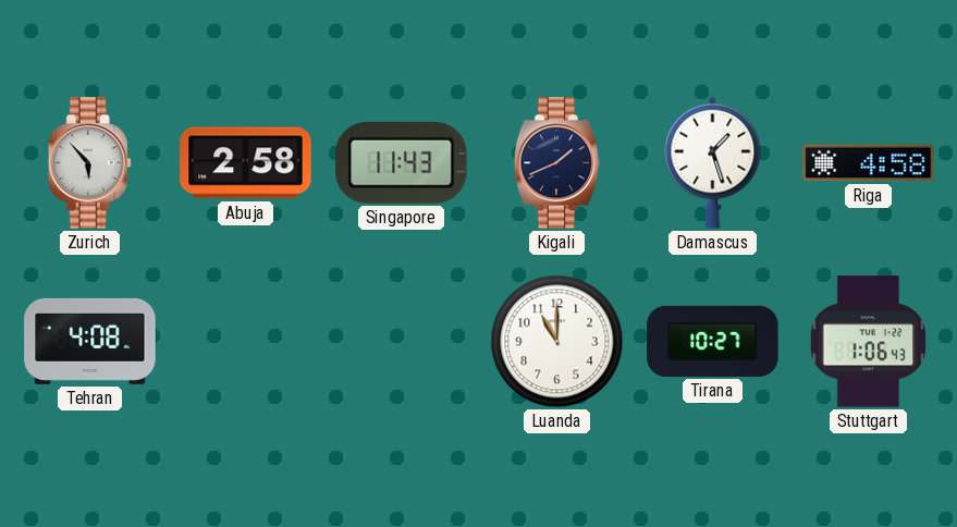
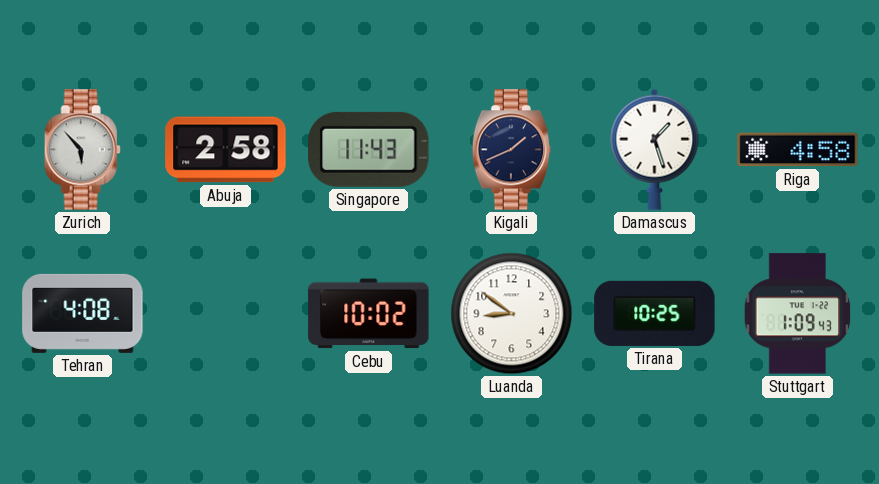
Cebu: none -> 10:02 (369, 314)
Luanda: 11:00 -> 8:51 (512, 314)
Tirana: 10:27 -> 10:25 (655, 313)
Stuttgart: 1:06 -> 1:09 (798, 314)
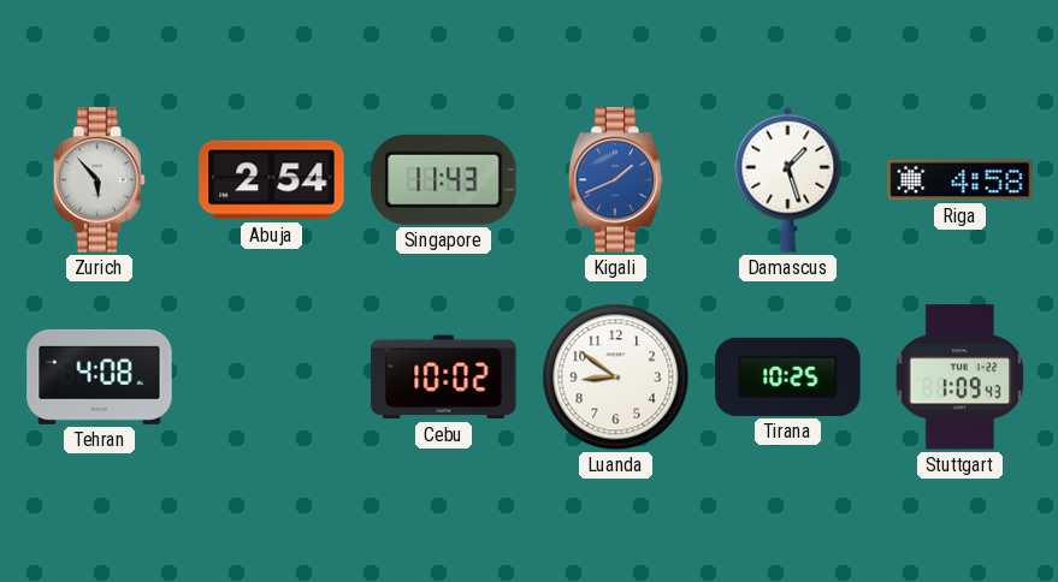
Abuja: 2:58 -> 2:54 (272, 180)
Kigali dial: navy -> blue (616, 180)
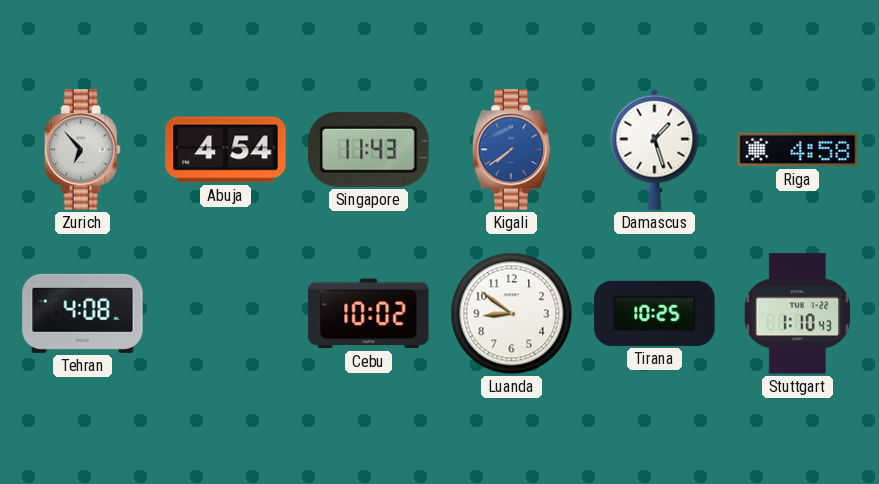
Zurich: 5:53 -> 6:53 (82, 150)
Abuja: 2:54 -> 4:54 (226, 150)
Kigali: 1:41 -> 7:39 (512, 150)
Stuttgart: 1:09 -> 1:10 (798, 314)
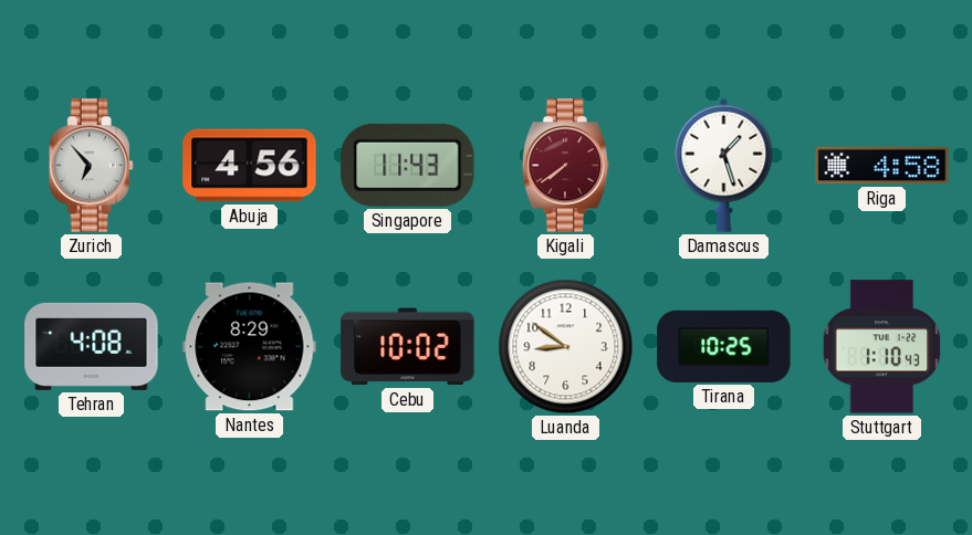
Abuja: 4:54 -> 4:56 (250, 166)
Kigali dial: blue -> burgundy (566, 166)
Nantes: none -> 8:29 (250, 347)
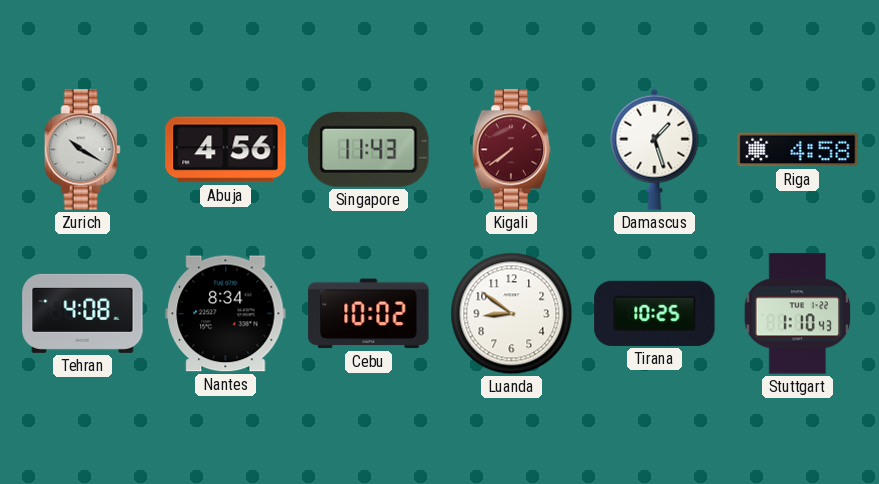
Zurich: 6:53 -> 10:20 (82, 150)
Nantes: 8:29 -> 8:34 (226, 314)
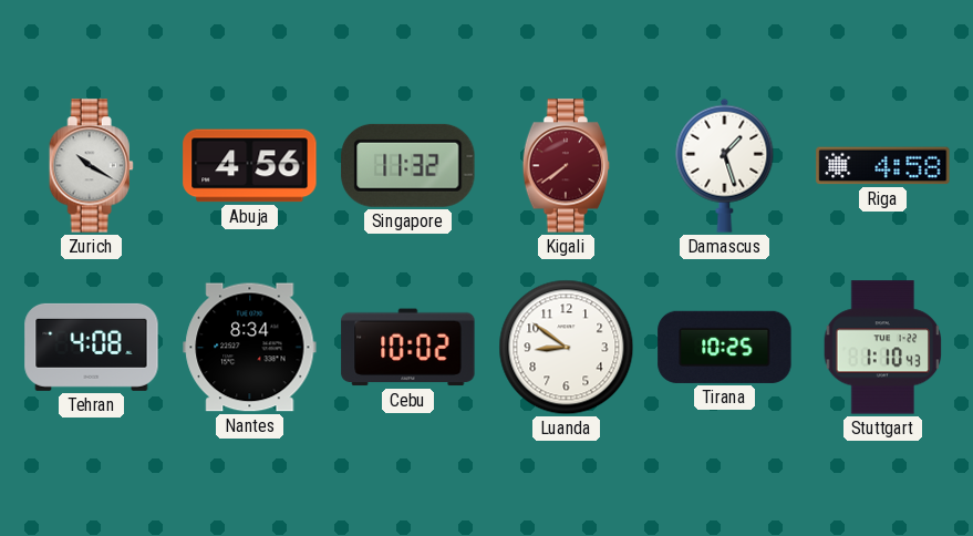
Singapore: 11:43 -> 11:32 (408, 165)
